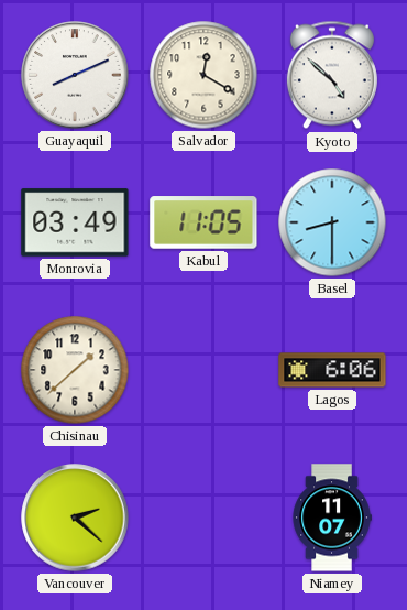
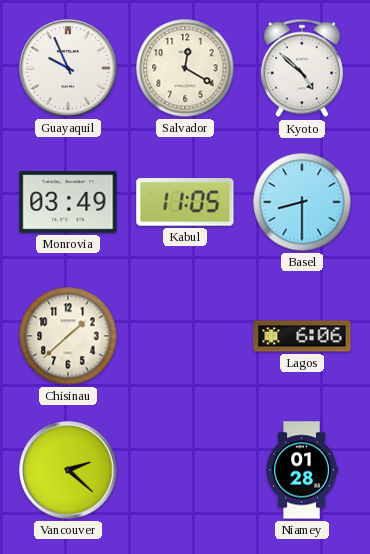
Guayaquil: 8:11 -> 9:56 (68, 68)
Niamey: 11:07 -> 01:28 (302, 470)
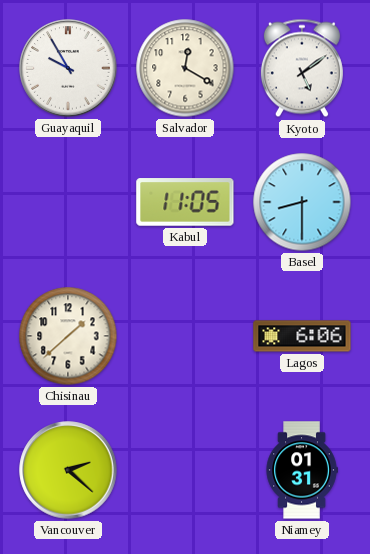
Guayaquil: 9:56 -> 9:55 (68, 68)
Kyoto: 4:52 -> 5:09 (302, 68)
Monrovia: 03:49 -> none (68, 202)
Niamey: 01:28 -> 01:31 (302, 470)
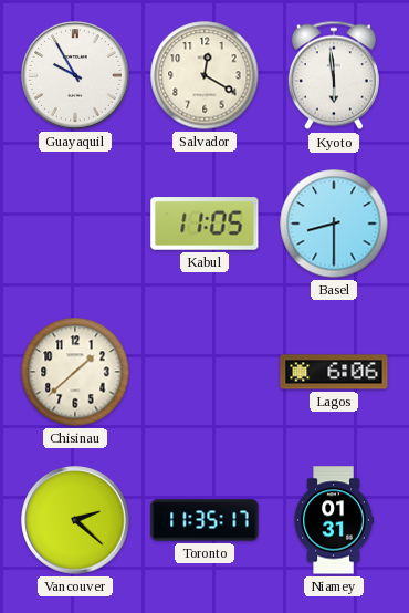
Kyoto: 5:09 -> 5:59 (334, 75)
Toronto: none -> 11:35 (204, 520)
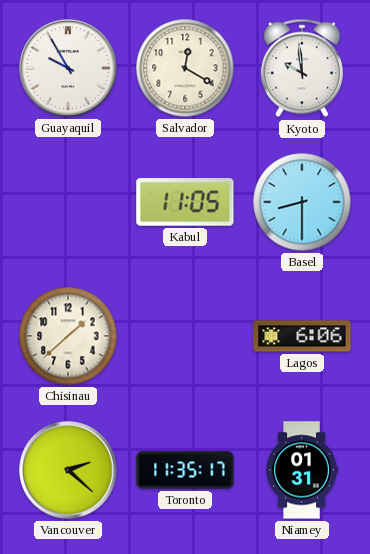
Kyoto: 5:59 -> 9:59 (302, 68)
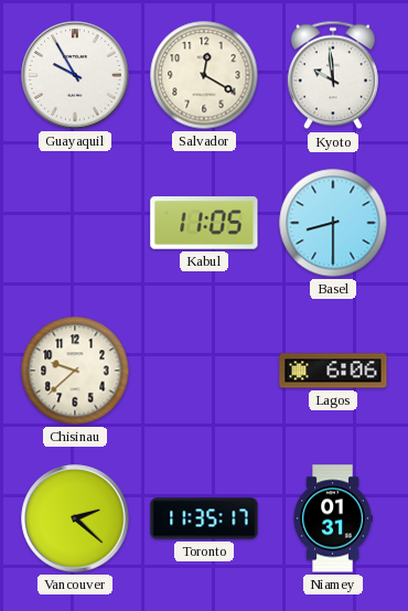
Chisinau: 1:38 -> 9:38 (75, 371)
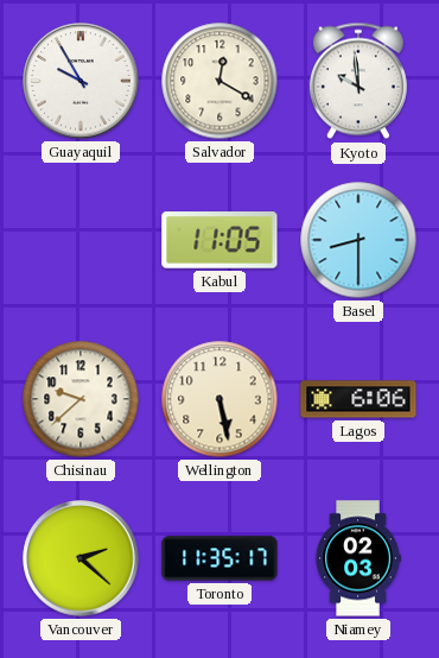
Wellington: none -> 5:28 (220, 399)
Niamey: 01:31 -> 02:03 (358, 558)
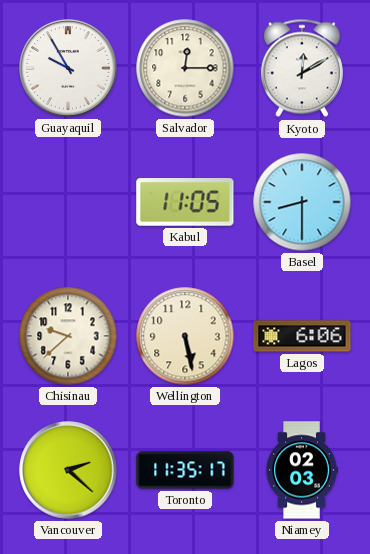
Salvador: 12:20 -> 12:15 (185, 68)
Kyoto: 9:59 -> 12:10 (302, 68)
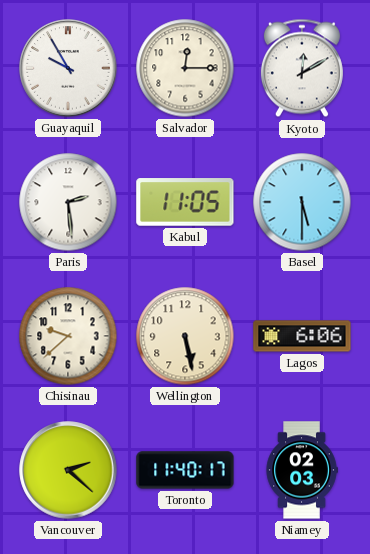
Paris: none -> 2:29 (68, 202)
Basel: 8:30 -> 5:30 (302, 202)
Toronto: 11:35 -> 11:40 (185, 470)
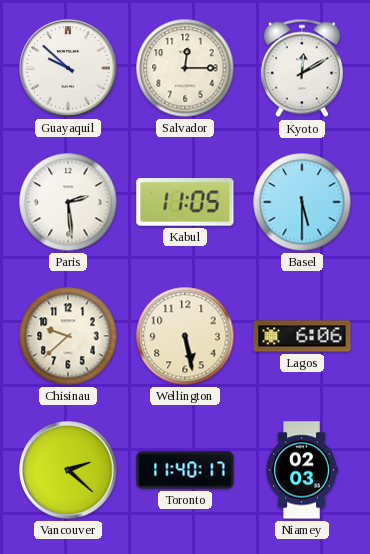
Guayaquil: 9:55 -> 9:52 (68, 68)
